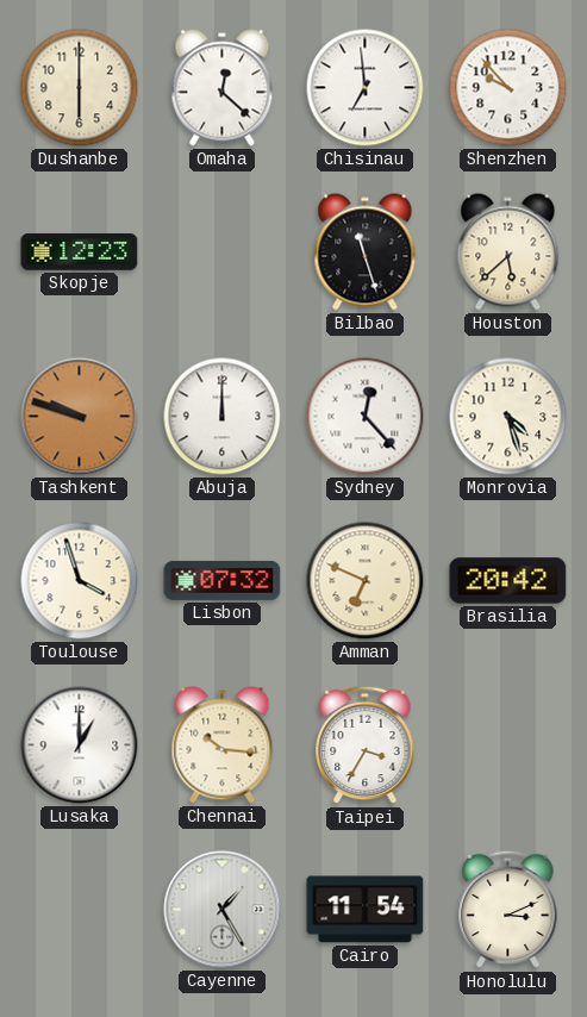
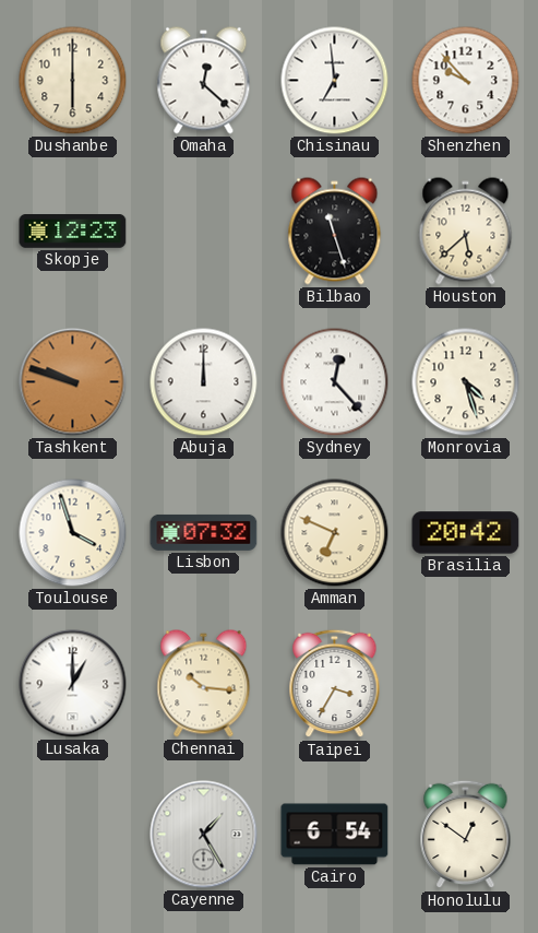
Cairo: 11:54 -> 6:54 (335, 835)
Honolulu: 3:11 -> 12:51 (466, 835)
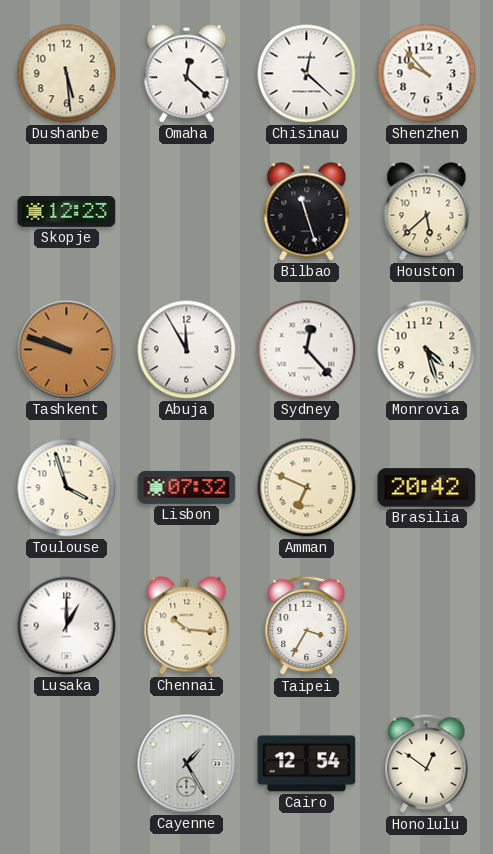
Dushanbe: 6:00 -> 5:29 (67, 74)
Chisinau: 6:59 -> 12:22 (307, 74)
Abuja: 12:00 -> 11:55 (187, 350)
Cairo: 6:54 -> 12:54 (307, 764)
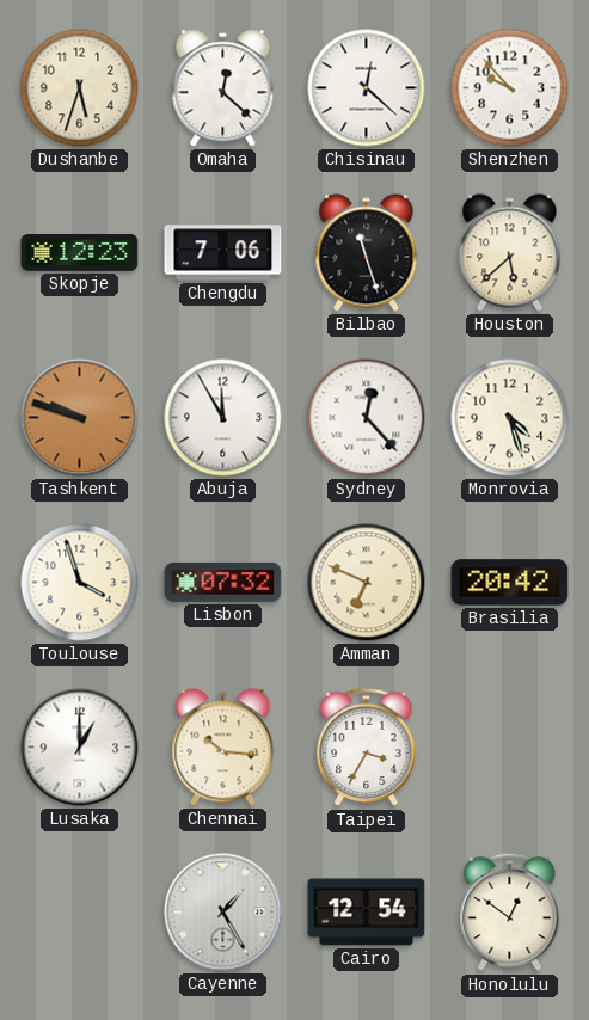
Dushanbe: 5:29 -> 5:33 (80, 88)
Chengdu: none -> 7:06 (223, 253)
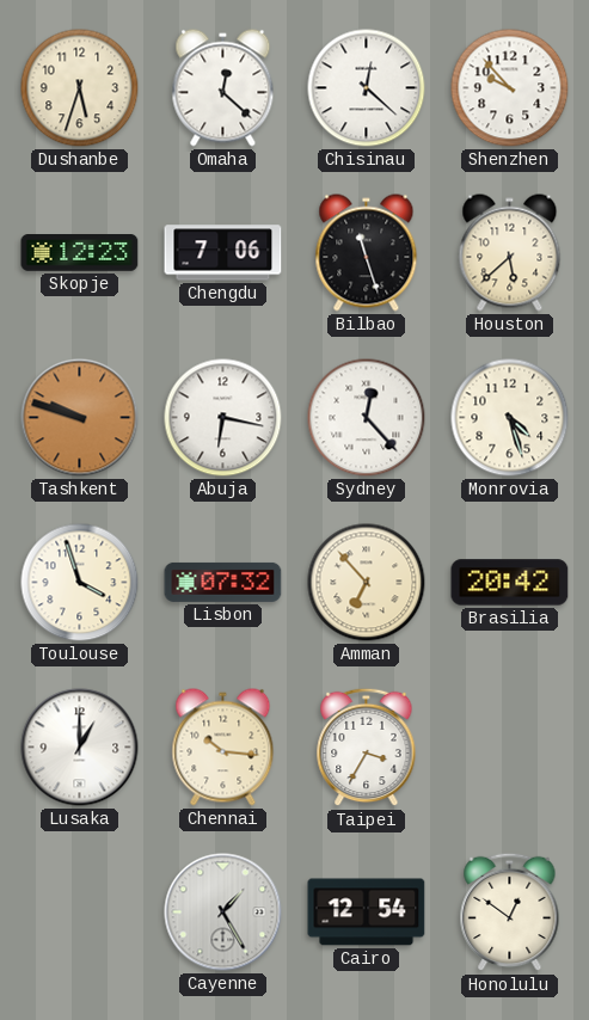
Abuja: 11:55 -> 6:17 (223, 418)
Amman: 6:49 -> 6:53 (367, 583)
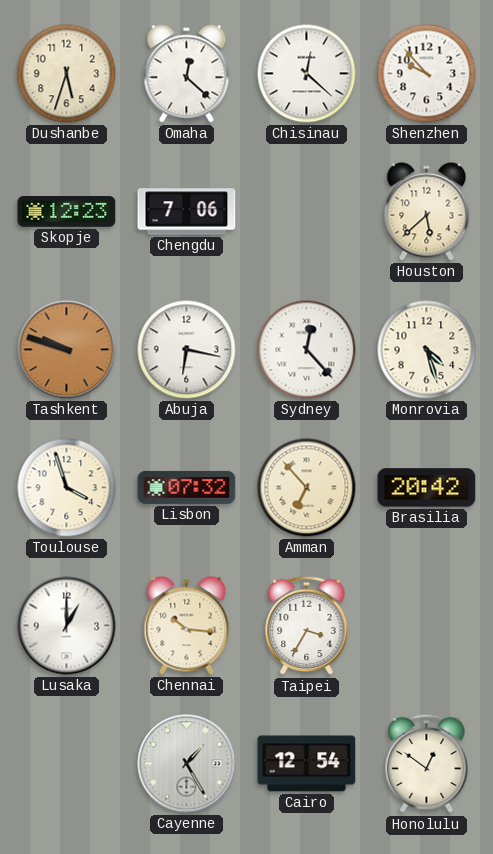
Bilbao: 11:27 -> none (367, 253)
